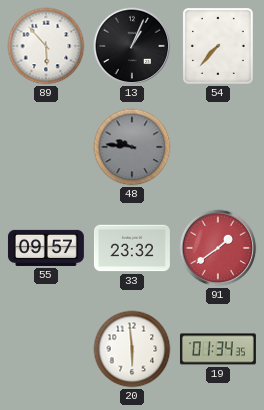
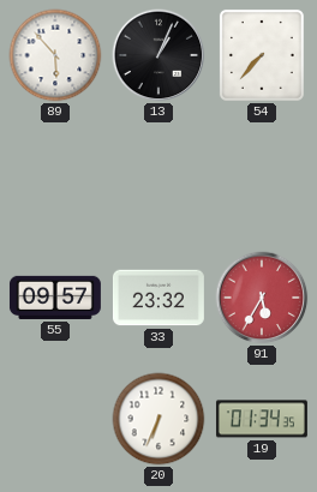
48: 9:46 -> none (132, 147)
91: 1:39 -> 5:35 (262, 298)
20: 5:59 -> 6:34 (158, 419)
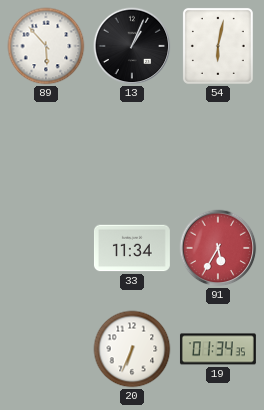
54: 7:37 -> 6:02 (218, 46)
55: 09:57 -> none (55, 298)
33: 23:32 -> 11:34 (132, 248)
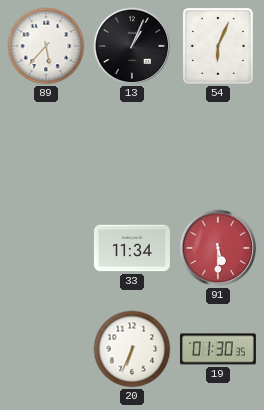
89: 5:53 -> 5:37 (46, 46)
54: 6:02 -> 6:04 (218, 46)
91: 5:35 -> 5:30 (218, 248)
19: 01:34 -> 01:30 (218, 349)
